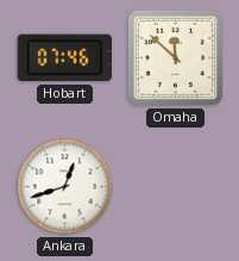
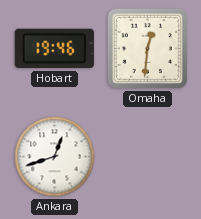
Hobart: 07:46 -> 19:46 (54, 49)
Omaha: 11:52 -> 12:31 (147, 48)
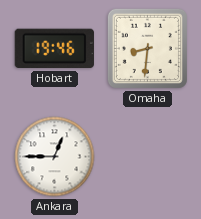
Omaha: 12:31 -> 8:31 (147, 48)
Ankara: 12:42 -> 12:45 (55, 157)
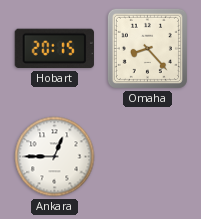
Hobart: 19:46 -> 20:15 (54, 49)
Omaha: 8:31 -> 8:23 (147, 48)
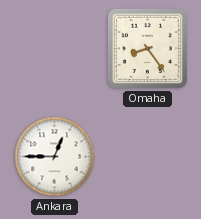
Hobart: 20:15 -> none (54, 49)
Omaha: 8:23 -> 8:24 (147, 48)
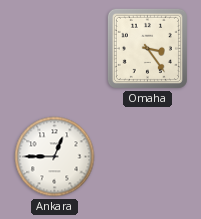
Omaha: 8:24 -> 3:24 (147, 48)
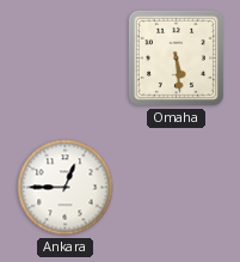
Omaha: 3:24 -> 5:29 (176, 57)
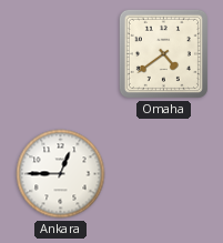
Omaha: 5:29 -> 4:39 (163, 53)
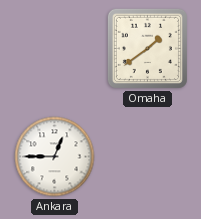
Omaha: 4:39 -> 1:39 (147, 48)
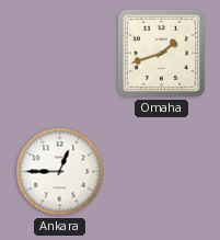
Omaha: 1:39 -> 1:42 (161, 53)
